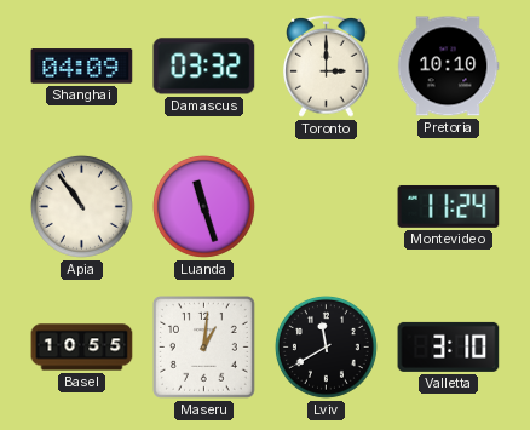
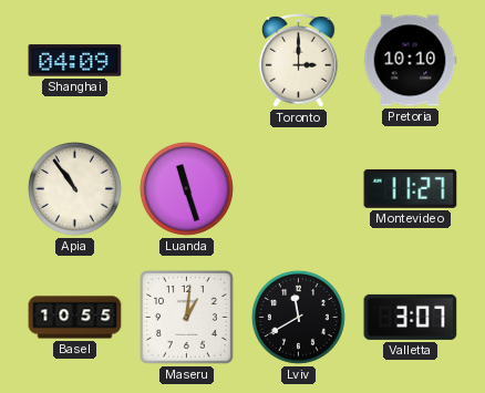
Damascus: 03:32 -> none (204, 67)
Montevideo: 11:24 -> 11:27 (411, 188)
Valletta: 3:10 -> 3:07 (411, 317)
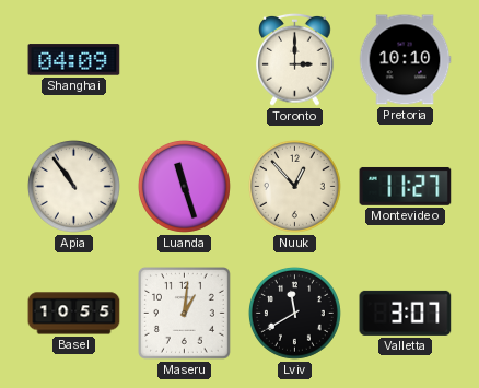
Nuuk: none -> 12:53 (294, 186)
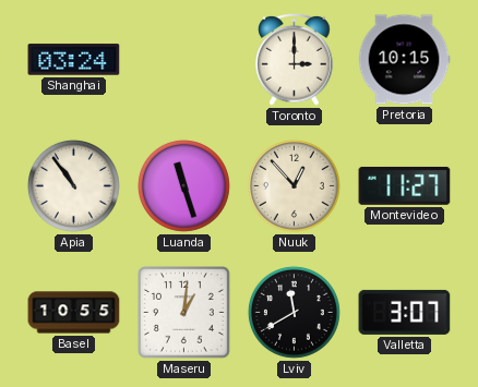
Shanghai: 04:09 -> 03:24 (74, 60)
Pretoria: 10:10 -> 10:15 (404, 60)
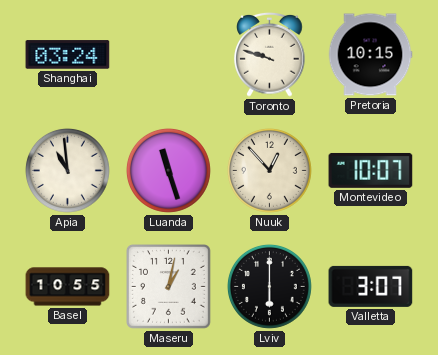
Toronto: 3:00 -> 9:48 (270, 54)
Apia: 10:54 -> 10:59 (67, 170)
Montevideo: 11:27 -> 10:07 (371, 170)
Maseru: 1:01 -> 1:02 (169, 287)
Lviv: 11:40 -> 6:00 (269, 286)
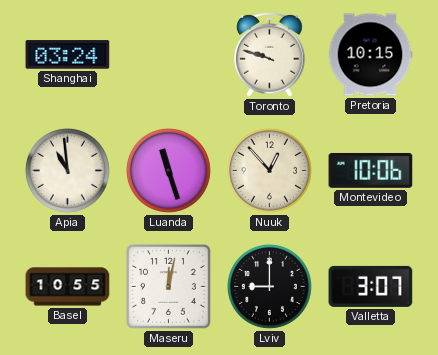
Montevideo: 10:07 -> 10:06 (371, 170)
Maseru: 1:02 -> 12:02 (169, 287)
Lviv: 6:00 -> 9:00 (269, 286)
